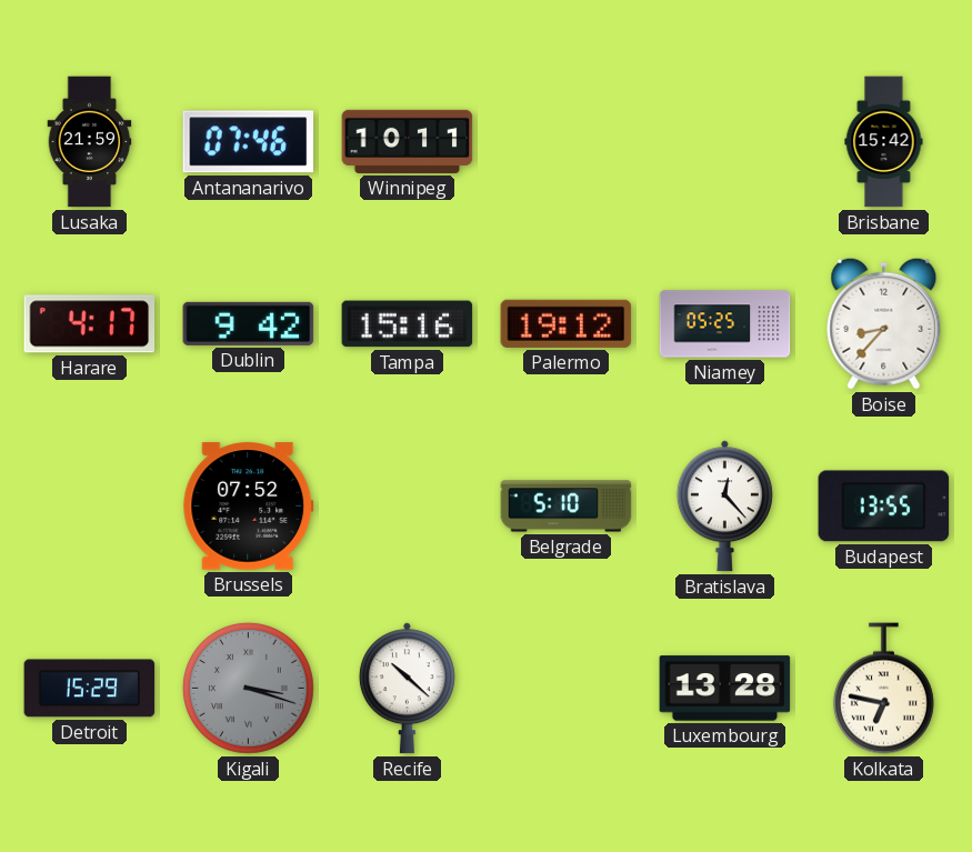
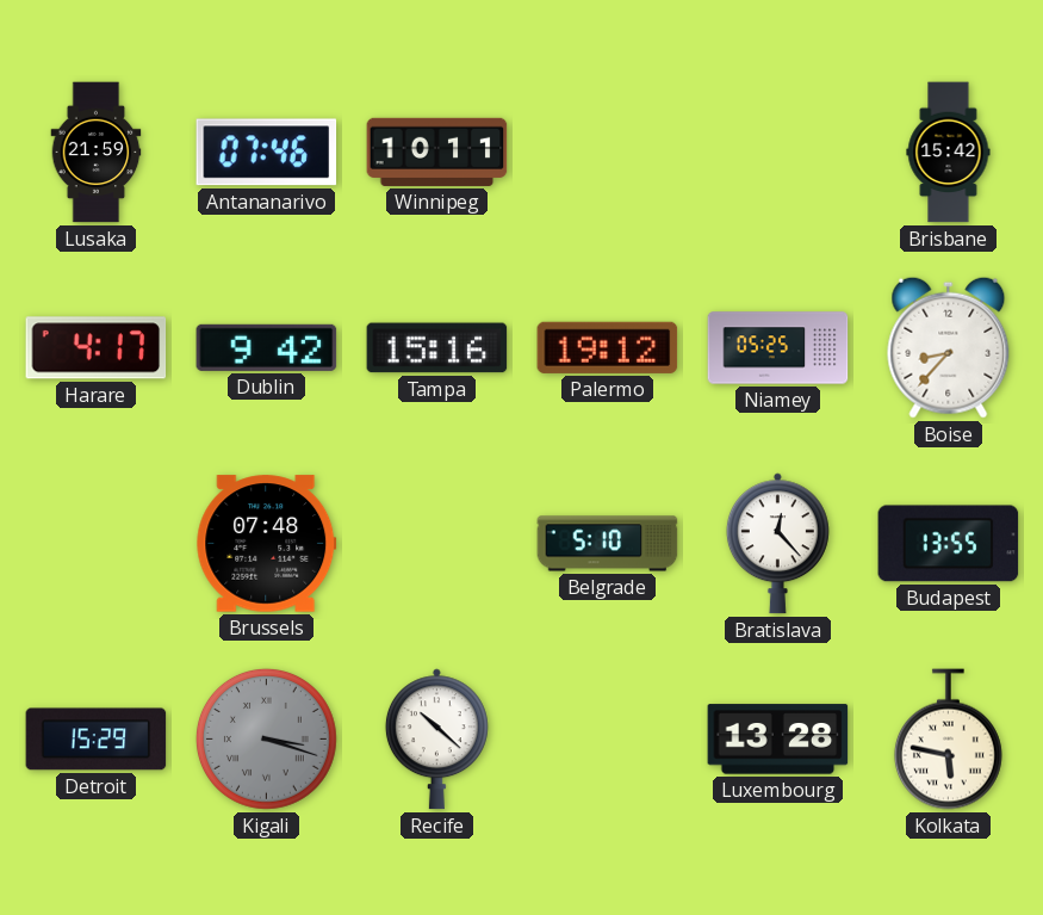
Brussels: 07:52 -> 07:48 (267, 544)
Kolkata: 6:47 -> 5:47 (948, 740)
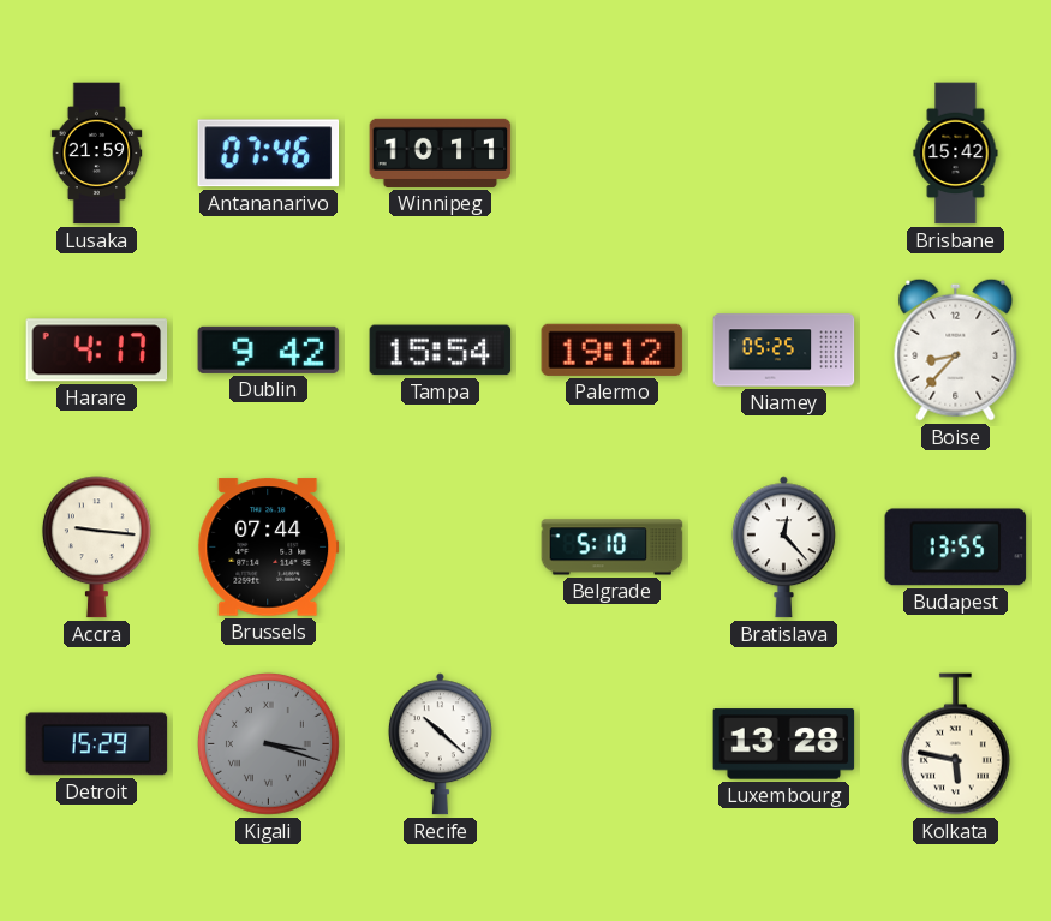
Tampa: 15:16 -> 15:54 (441, 351)
Accra: none -> 9:16 (96, 548)
Brussels: 07:48 -> 07:44 (269, 548)
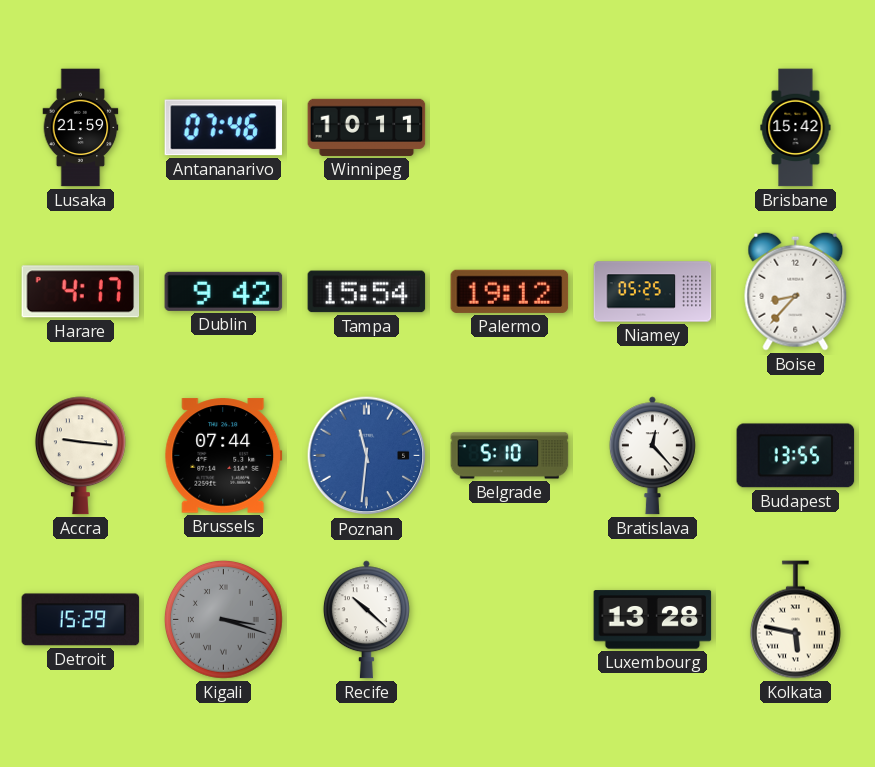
Poznan: none -> 11:31 (367, 456)
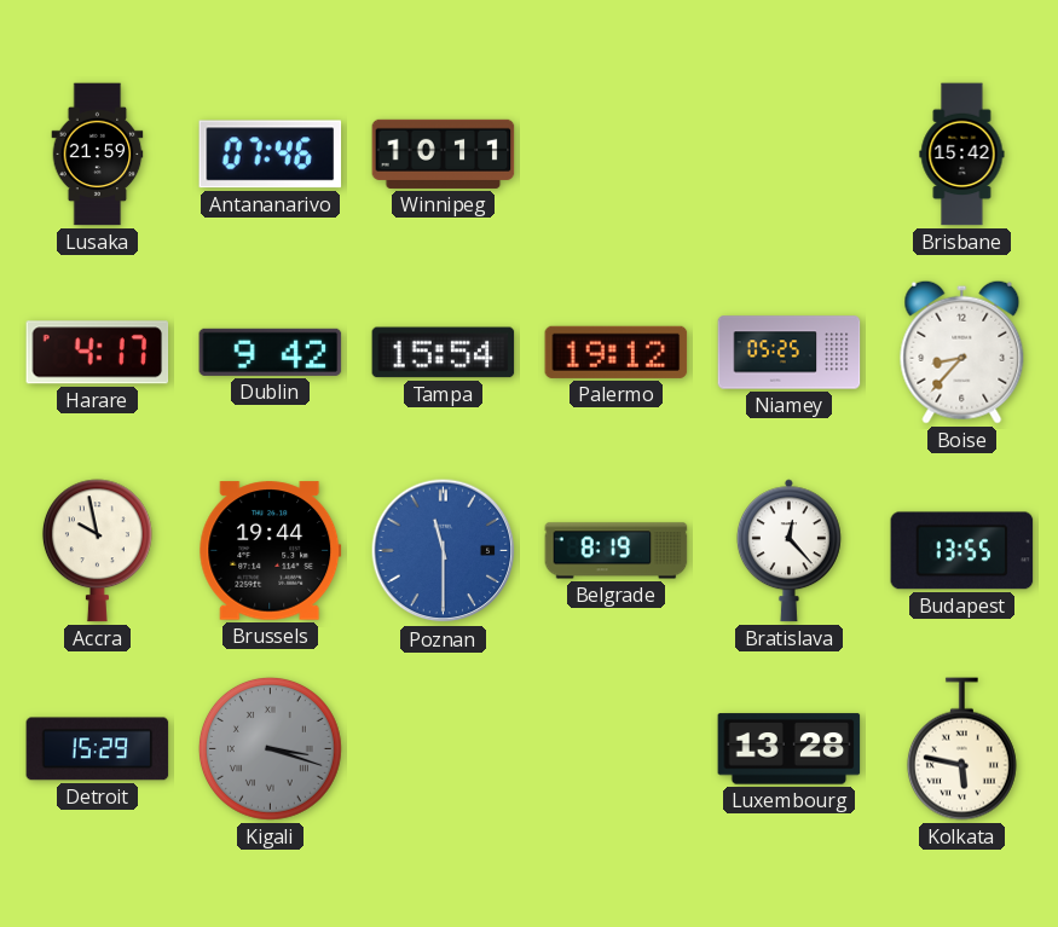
Accra: 9:16 -> 9:58 (97, 551)
Brussels: 07:44 -> 19:44 (271, 551)
Poznan: 11:31 -> 11:30 (444, 551)
Belgrade: 5:10 -> 8:19 (617, 551)
Recife: 10:22 -> none (366, 620)
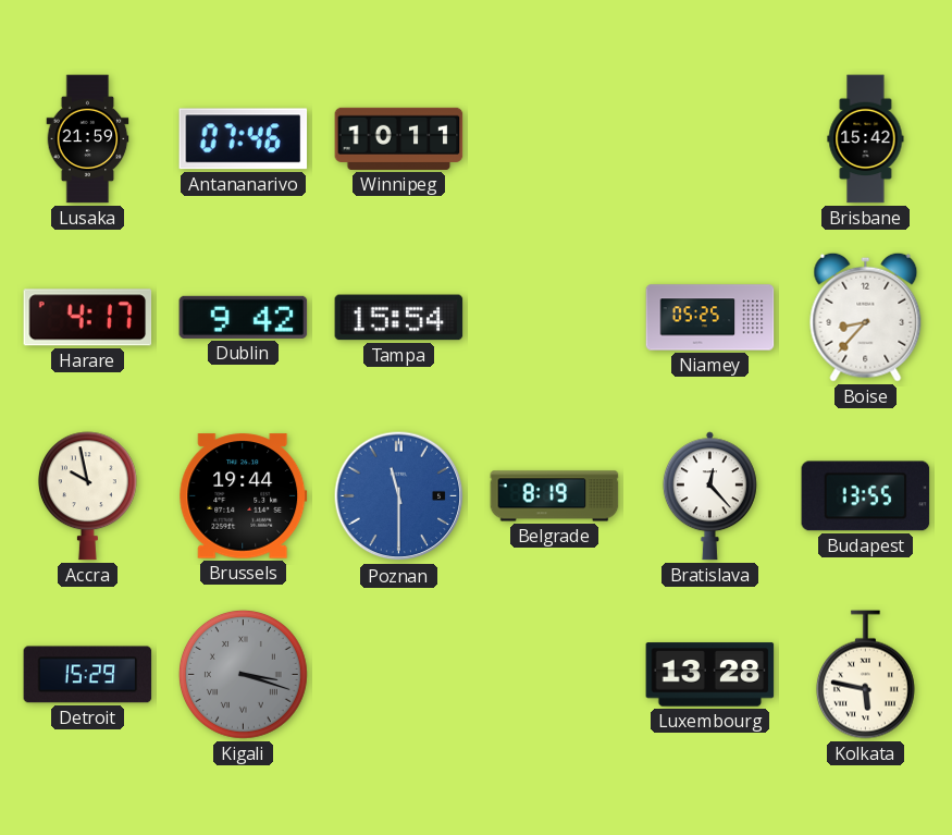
Palermo: 19:12 -> none (617, 352)
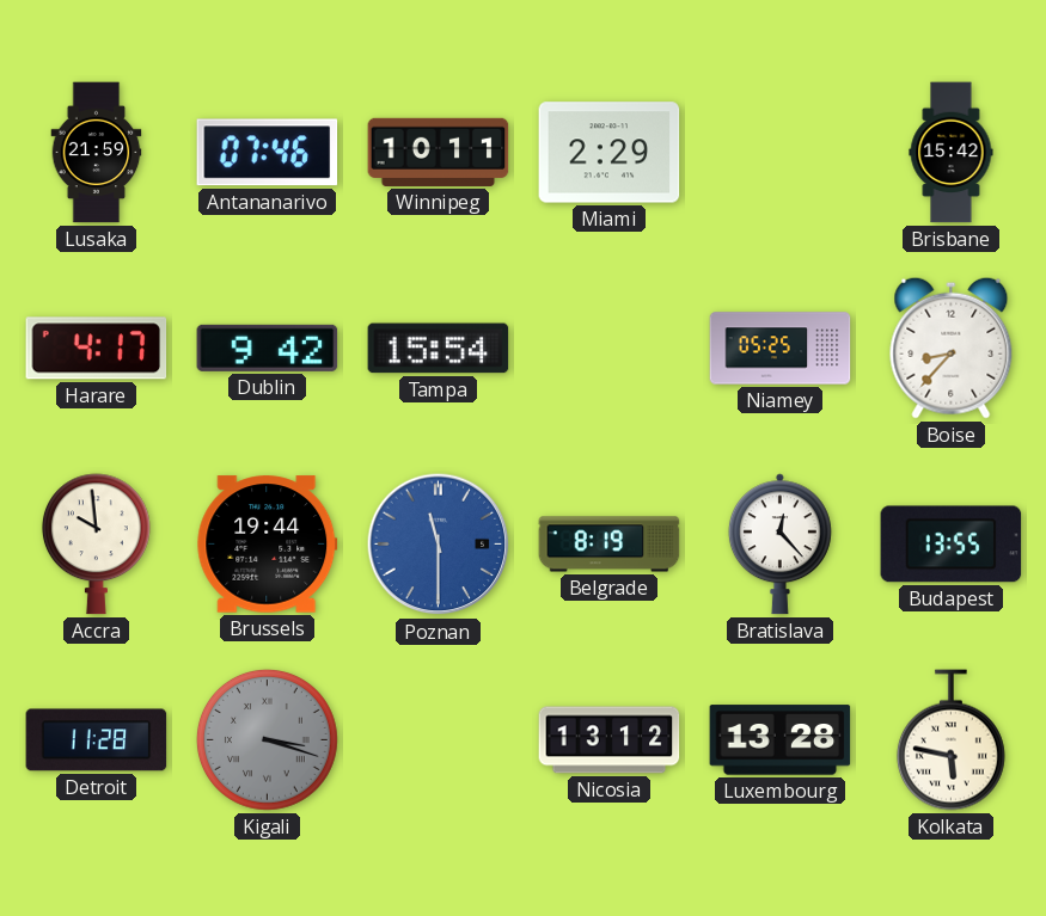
Miami: none -> 2:29 (610, 153)
Accra: 9:58 -> 9:59 (96, 545)
Detroit: 15:29 -> 11:28 (97, 740)
Nicosia: none -> 13:12 (610, 740)
